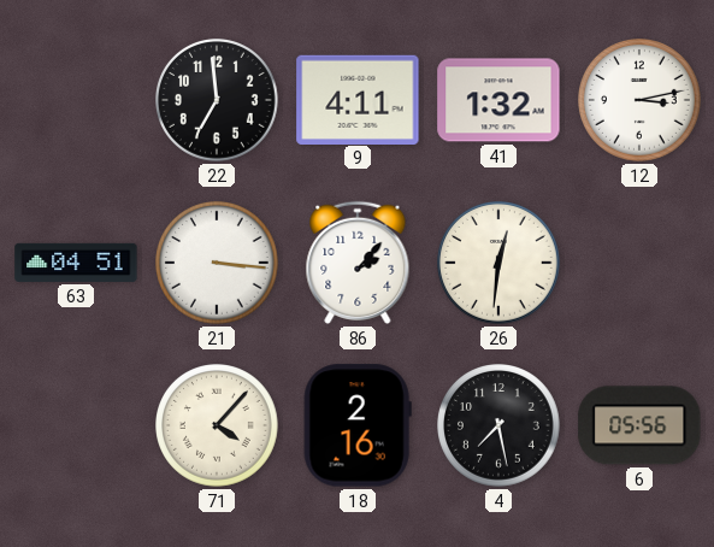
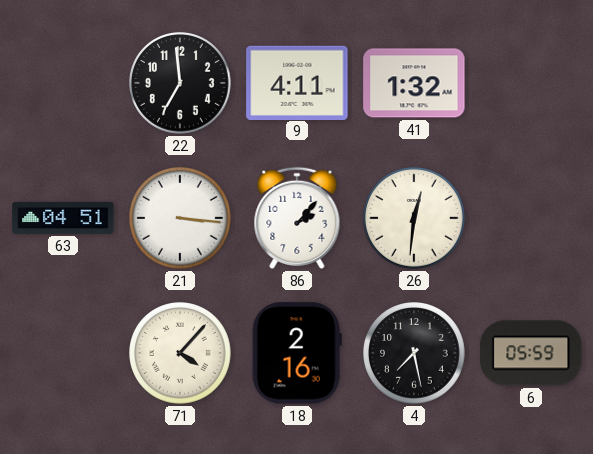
12: 3:13 -> none (641, 101)
6: 05:56 -> 05:59 (531, 353)
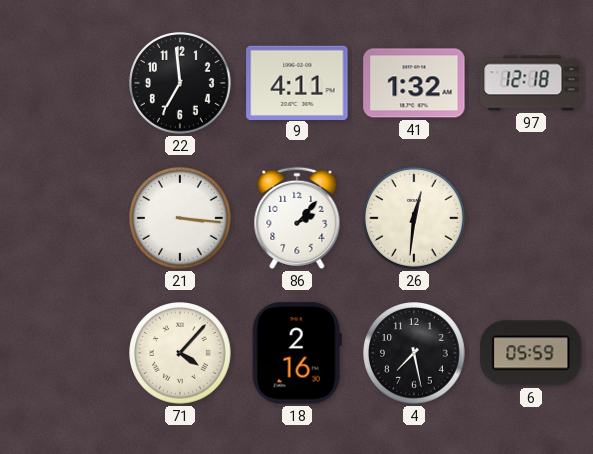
97: none -> 12:18 (531, 83)
63: 04:51 -> none (63, 218)
